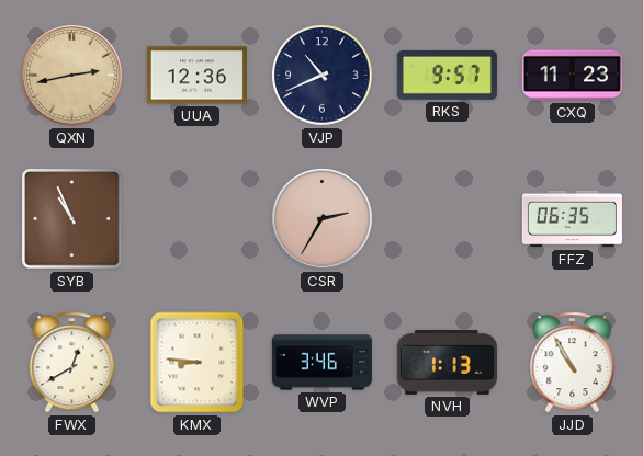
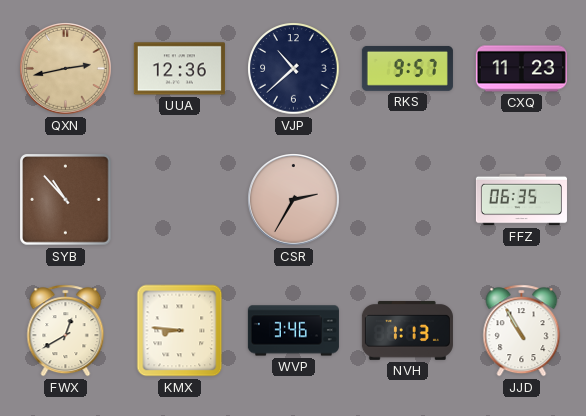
VJP: 10:41 -> 10:38 (294, 69)
SYB: 10:56 -> 10:53 (66, 200)
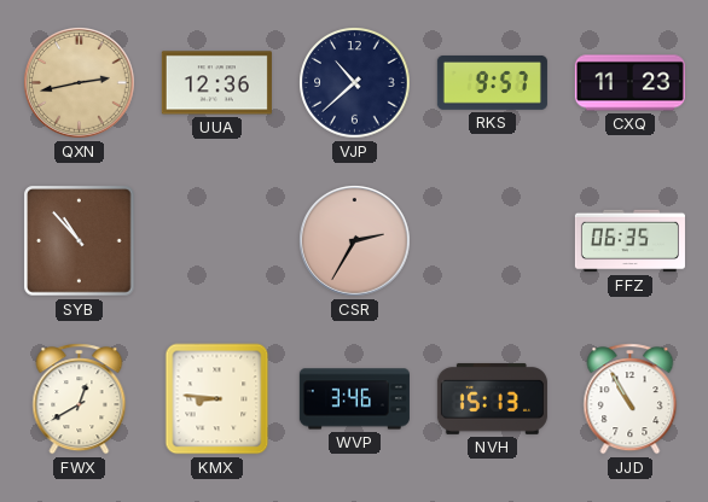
NVH: 1:13 -> 15:13 (492, 398)
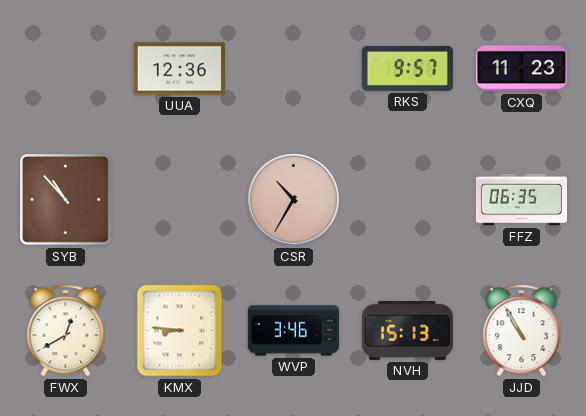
QXN: 2:43 -> none (80, 83)
VJP: 10:38 -> none (355, 83)
CSR: 2:35 -> 10:35 (294, 200)
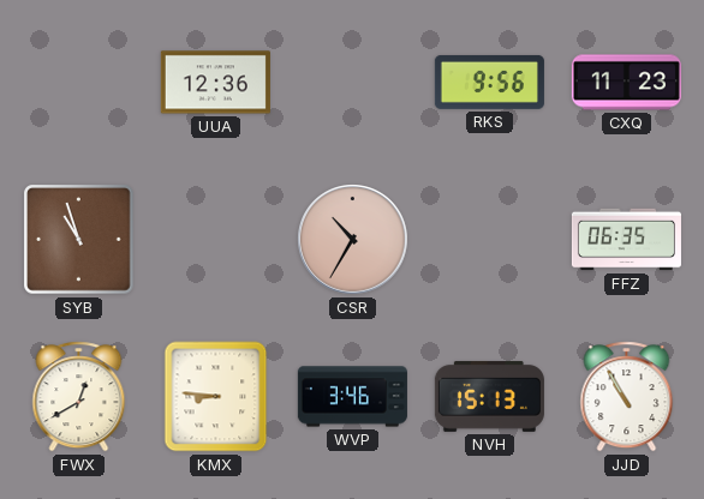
RKS: 9:57 -> 9:56 (489, 82)
SYB: 10:53 -> 10:57 (79, 240)
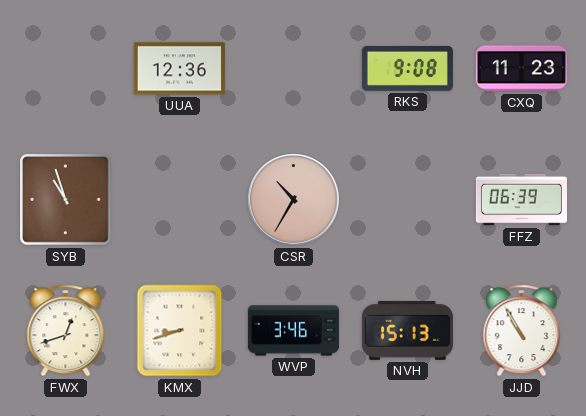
RKS: 9:56 -> 9:08 (407, 68)
FFZ: 06:35 -> 06:39 (521, 200)
FWX: 12:40 -> 12:42 (66, 331)
KMX: 8:46 -> 8:42 (180, 331)
